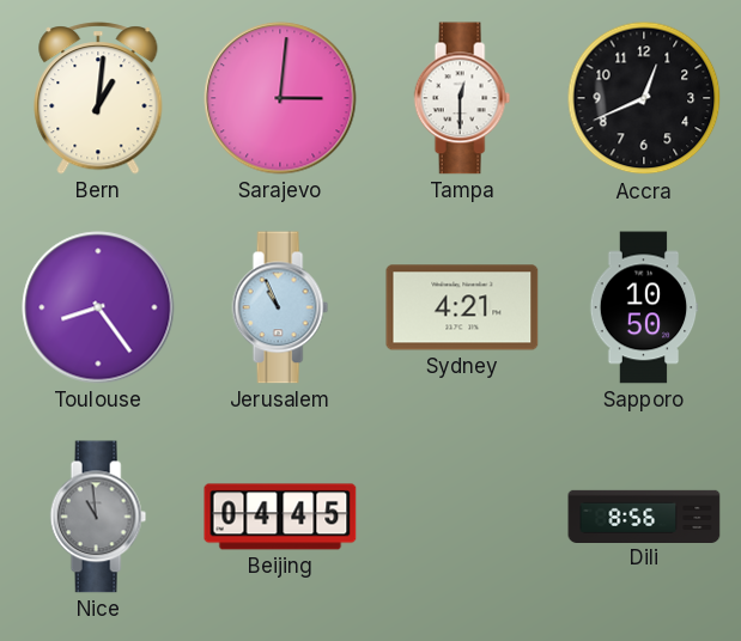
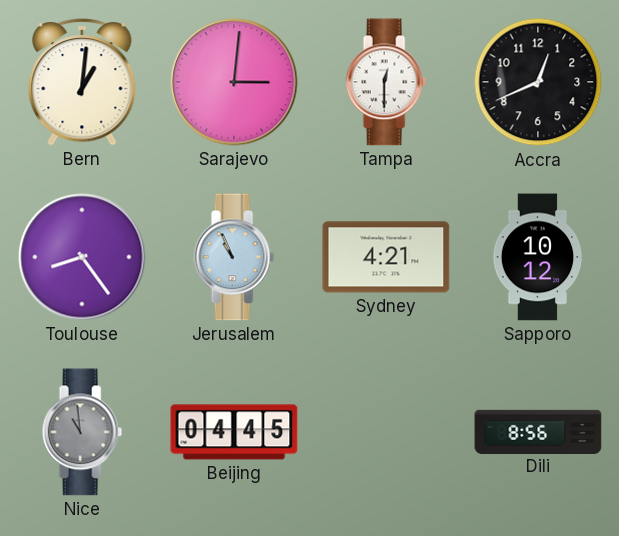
Sapporo: 10:50 -> 10:12 (538, 257)
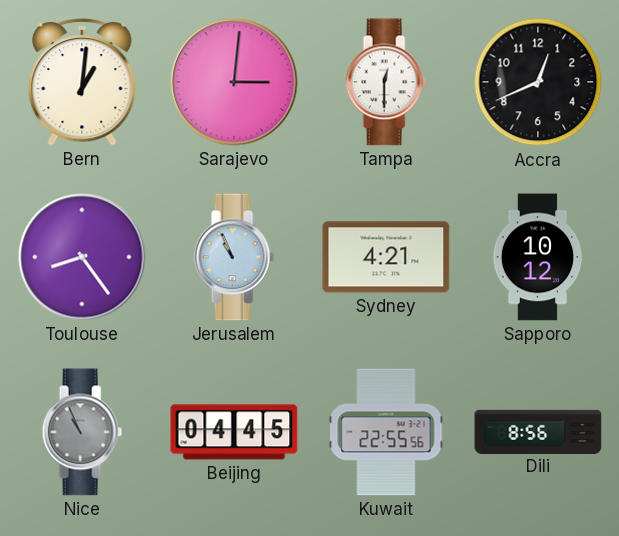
Nice: 10:59 -> 10:56 (82, 432)
Kuwait: none -> 22:55 (386, 432)
